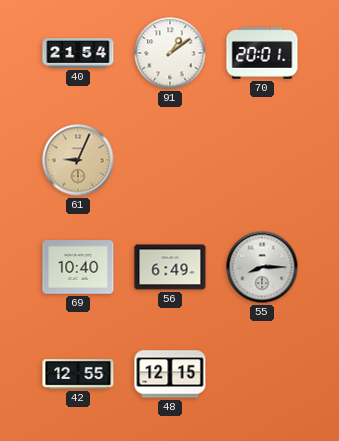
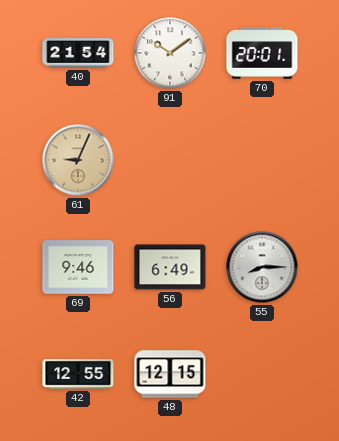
91: 1:09 -> 10:09 (170, 53)
69: 10:40 -> 9:46 (78, 267)
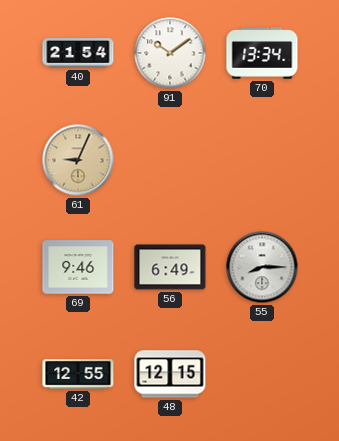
70: 20:01 -> 13:34 (262, 53)
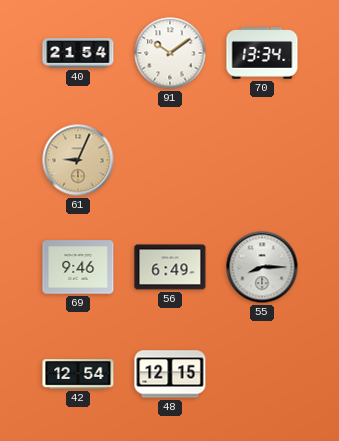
42: 12:55 -> 12:54 (78, 374)
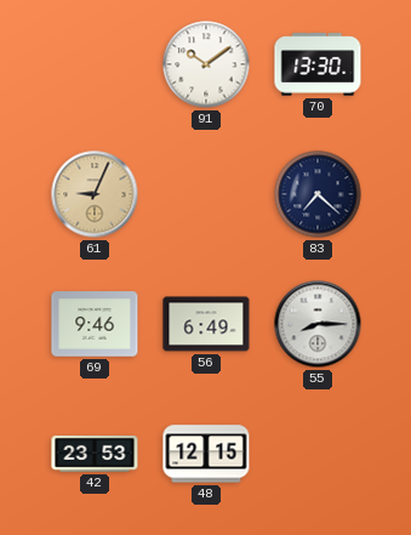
40: 21:54 -> none (78, 53)
70: 13:34 -> 13:30 (318, 64)
83: none -> 7:22 (318, 194)
42: 12:54 -> 23:53 (95, 454)
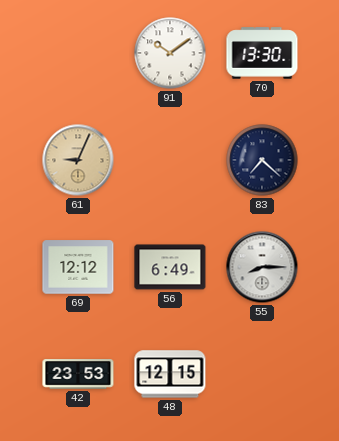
69: 9:46 -> 12:12 (78, 267)
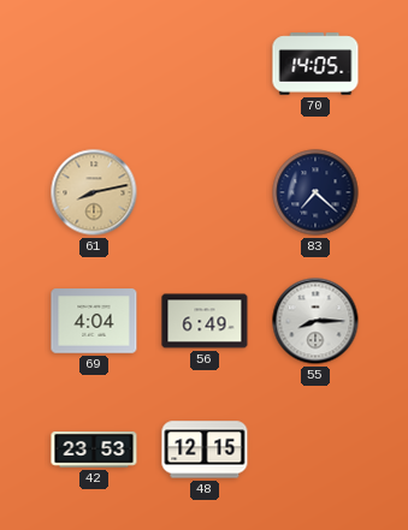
91: 10:09 -> none (170, 53)
70: 13:30 -> 14:05 (315, 64)
61: 9:04 -> 8:13 (94, 192)
69: 12:12 -> 4:04 (94, 321)
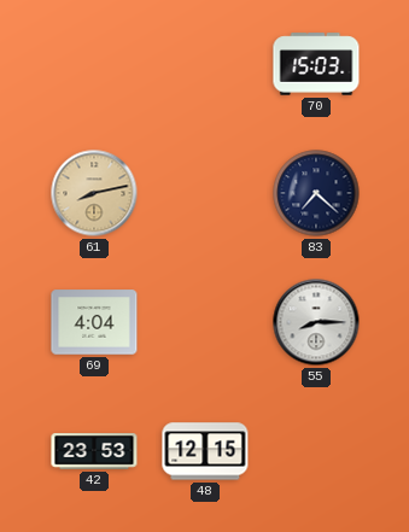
70: 14:05 -> 15:03 (316, 64)
56: 6:49 -> none (205, 321)
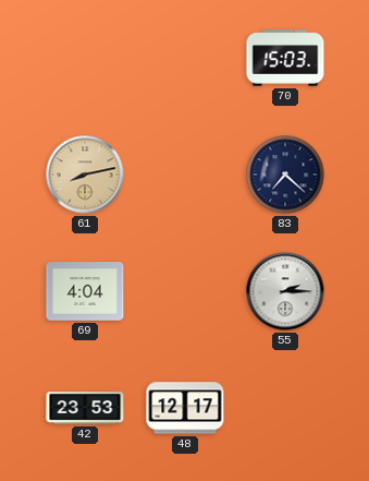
55: 8:15 -> 2:15 (285, 291)
48: 12:15 -> 12:17 (185, 408)
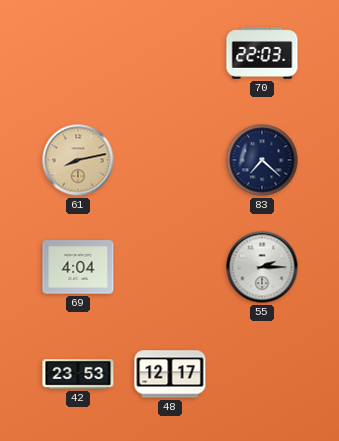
70: 15:03 -> 22:03 (262, 53)
